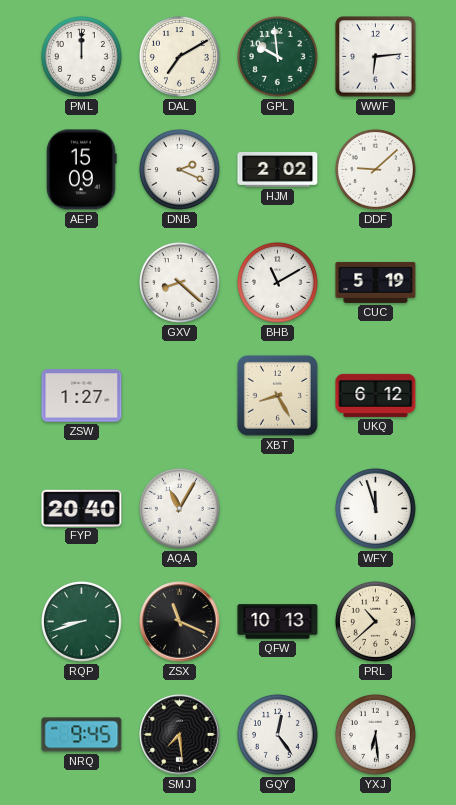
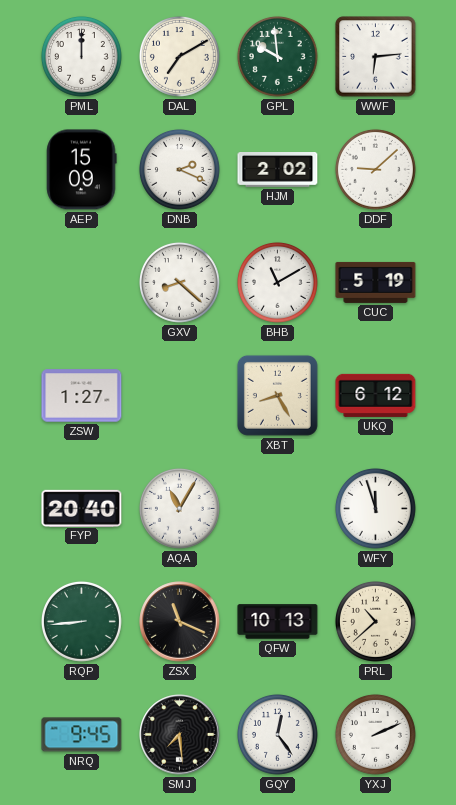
RQP: 8:42 -> 8:44 (81, 621)
YXJ: 6:29 -> 2:11 (375, 734)
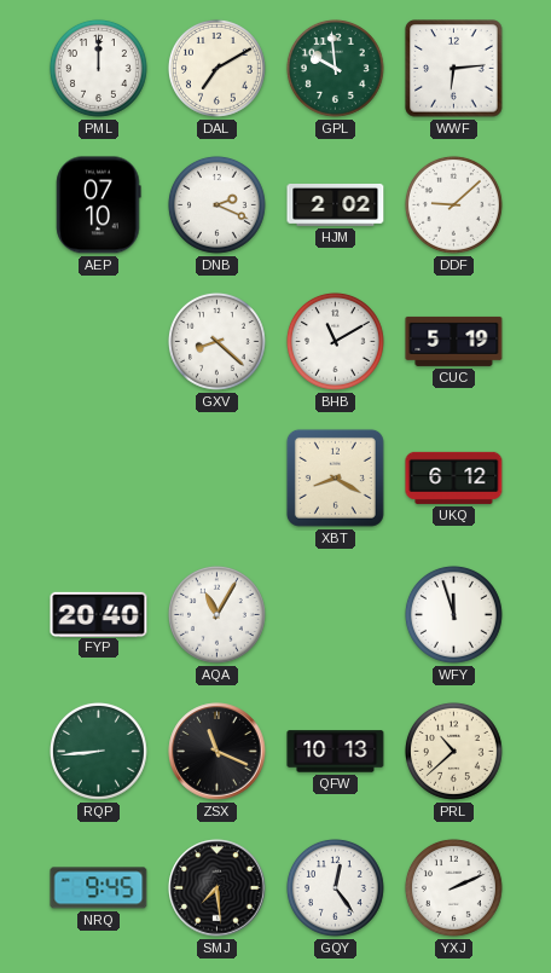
AEP: 15:09 -> 07:10 (99, 205)
ZSW: 1:27 -> none (82, 396)
XBT: 8:25 -> 8:20 (335, 477)
